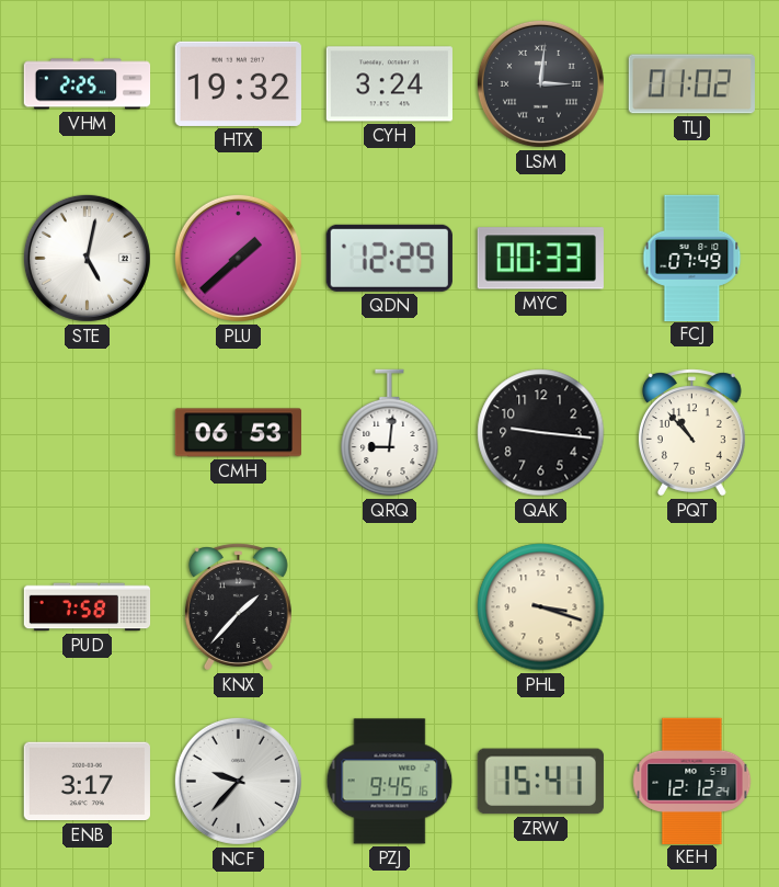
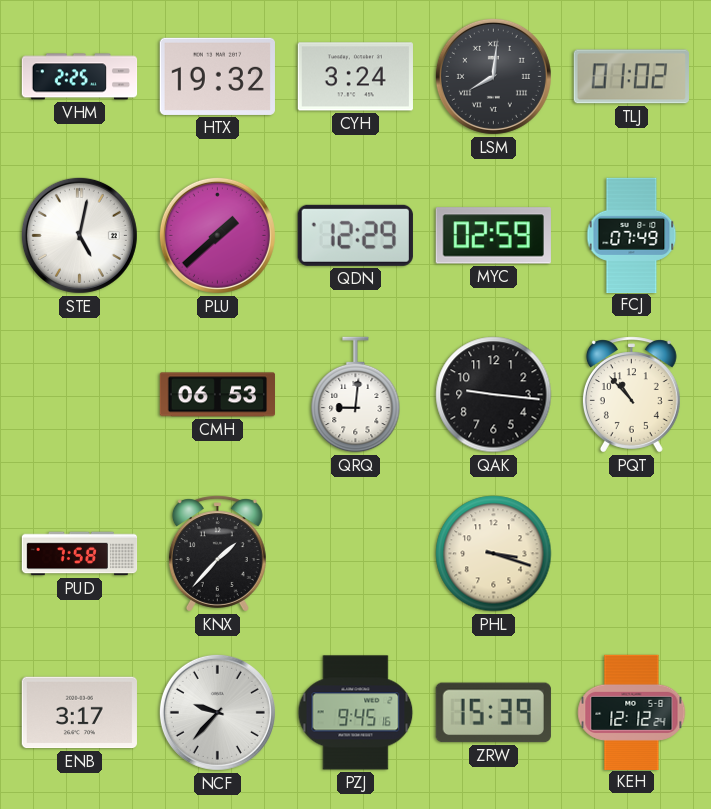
LSM: 3:01 -> 8:01 (493, 76)
MYC: 00:33 -> 02:59 (493, 236)
ZRW: 15:41 -> 15:39 (493, 713)
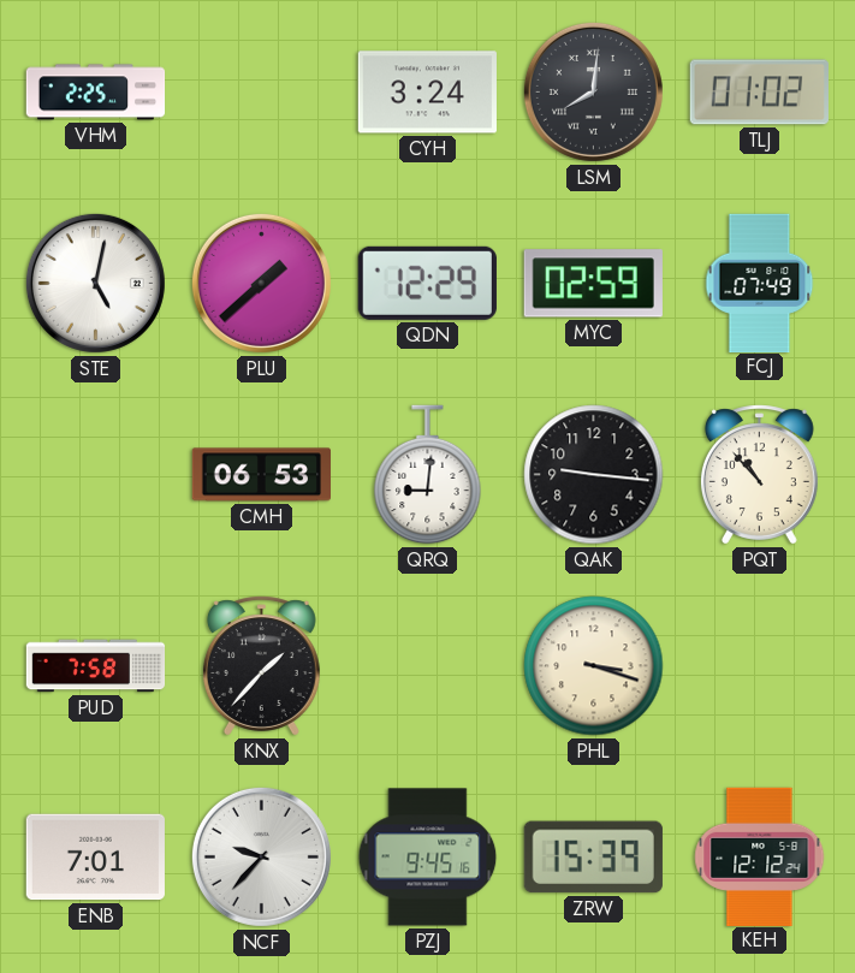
HTX: 19:32 -> none (217, 76)
ENB: 3:17 -> 7:01 (95, 858)
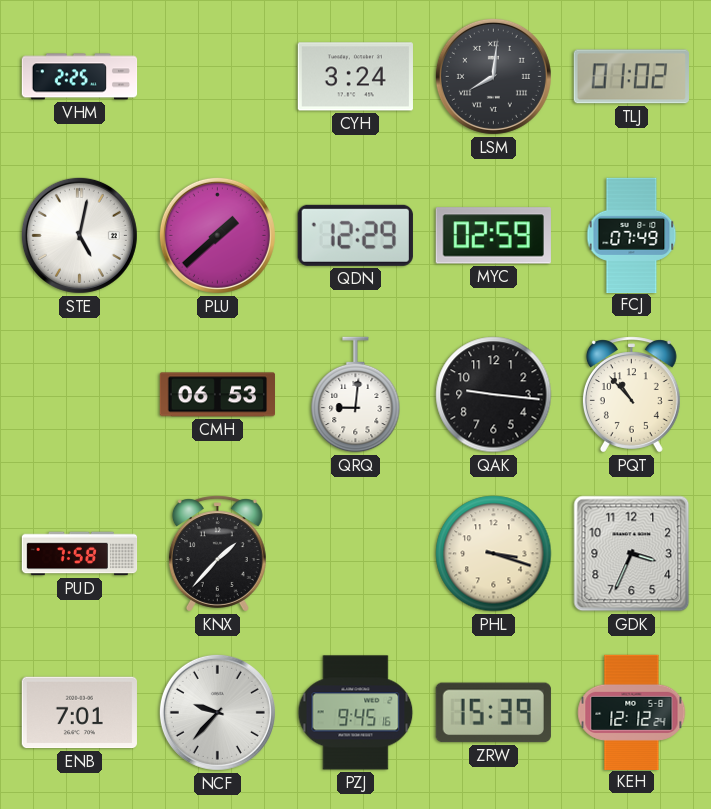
GDK: none -> 3:34 (632, 554)
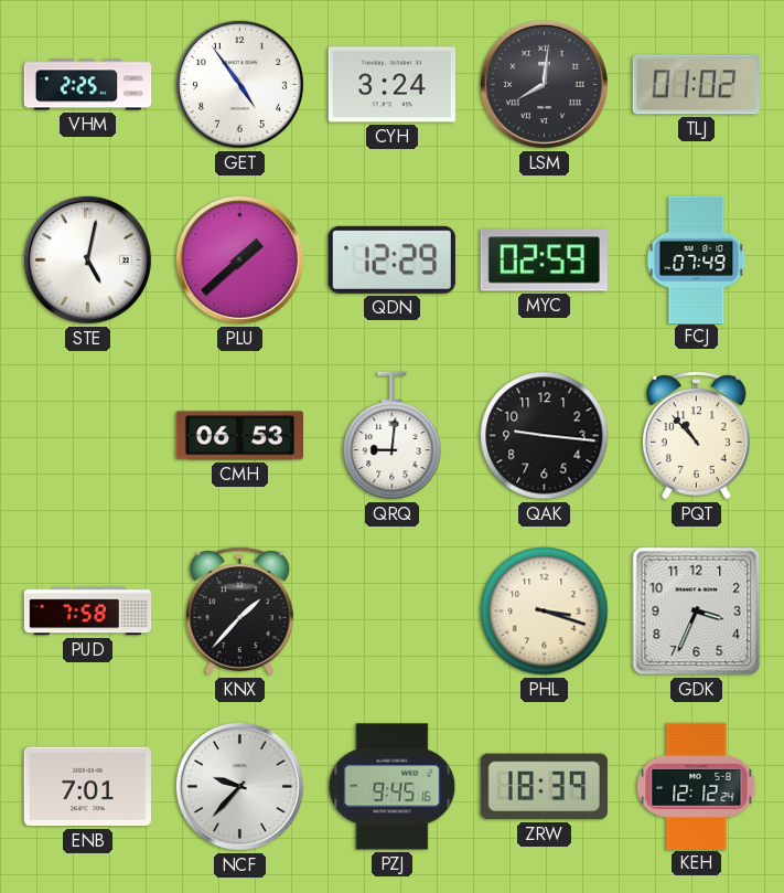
GET: none -> 4:54 (239, 84)
ZRW: 15:39 -> 18:39 (544, 787)
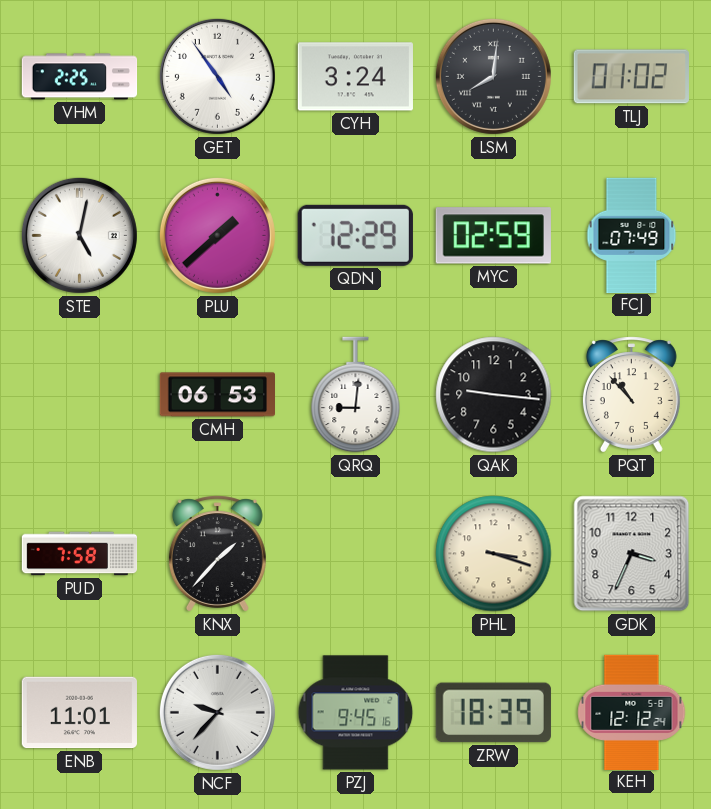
ENB: 7:01 -> 11:01 (79, 713)
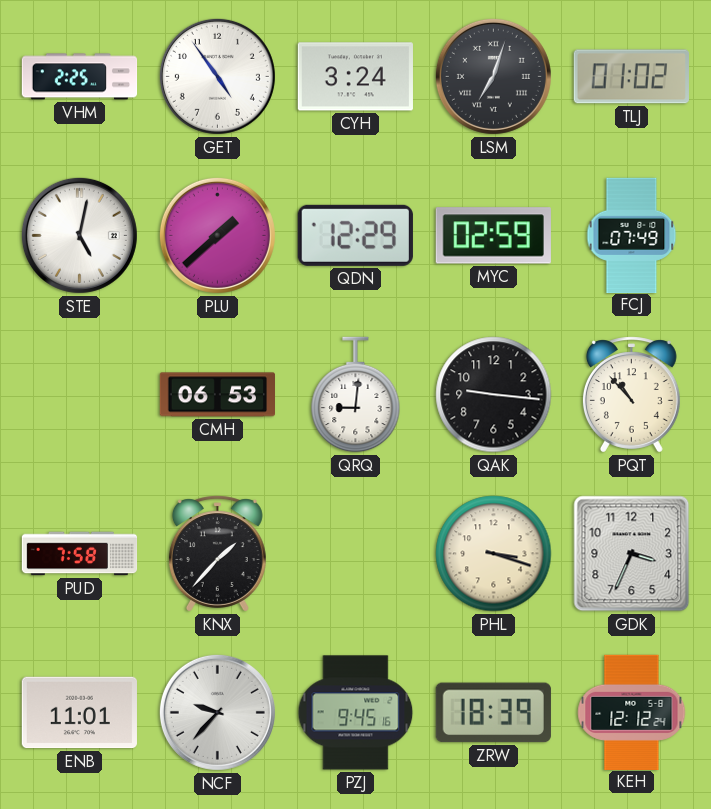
LSM: 8:01 -> 7:03 (493, 76)
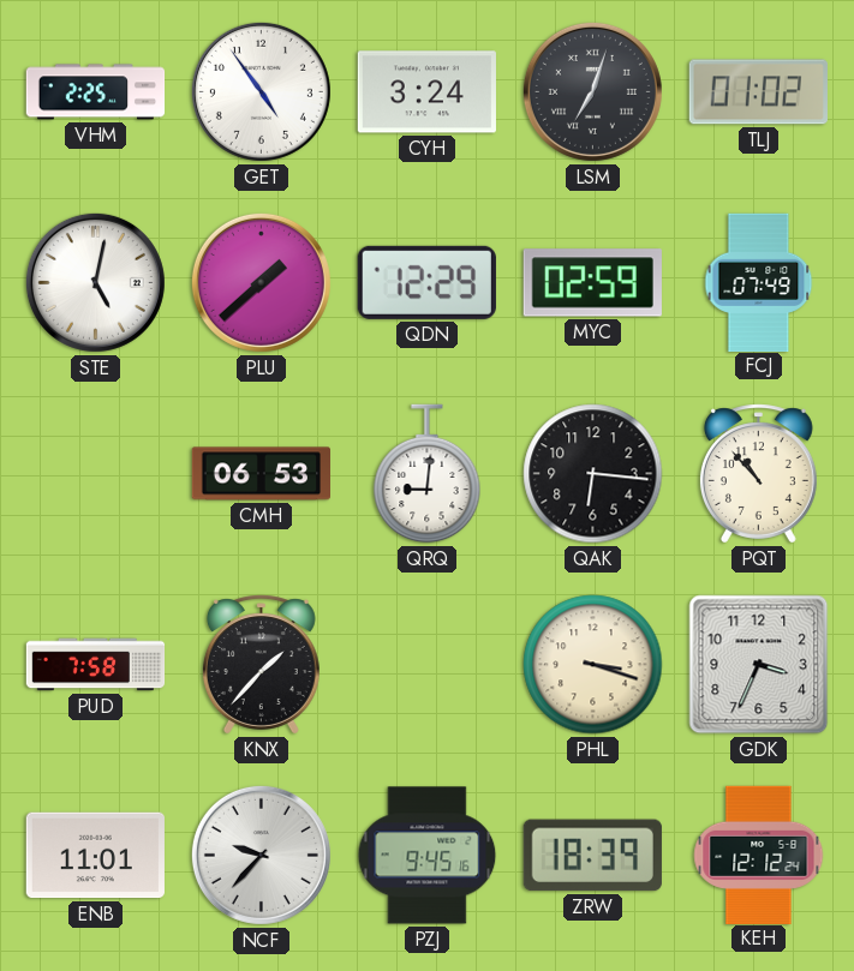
QAK: 9:16 -> 6:16 (593, 474)
